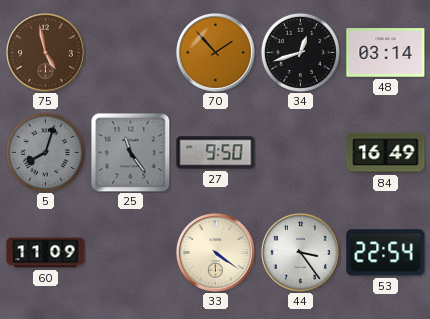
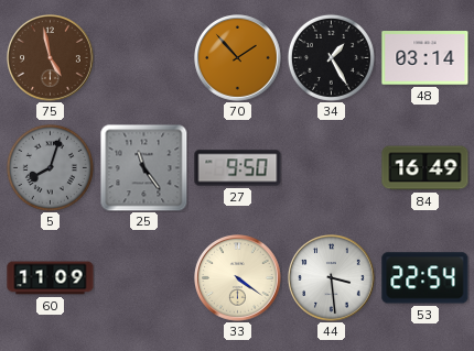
34: 12:42 -> 1:25 (331, 57)
44: 3:24 -> 3:29 (332, 278)
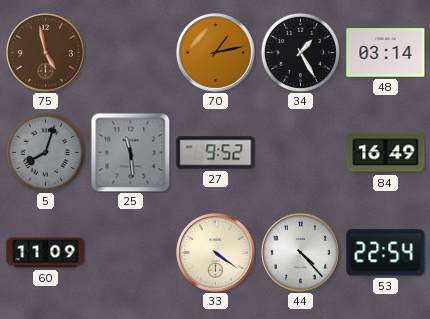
70: 1:53 -> 1:13 (216, 53)
25: 11:24 -> 11:29 (130, 152)
27: 9:50 -> 9:52 (216, 153)
44: 3:29 -> 4:23 (301, 253)
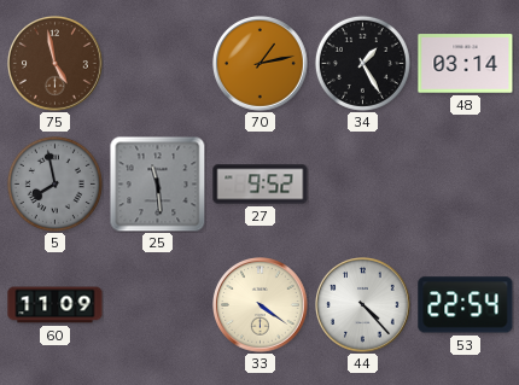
5: 8:03 -> 7:58 (54, 183)
84: 16:49 -> none (386, 153)
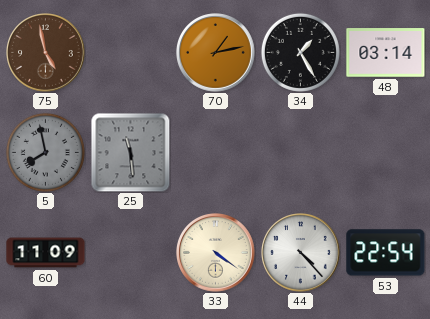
27: 9:52 -> none (261, 185)
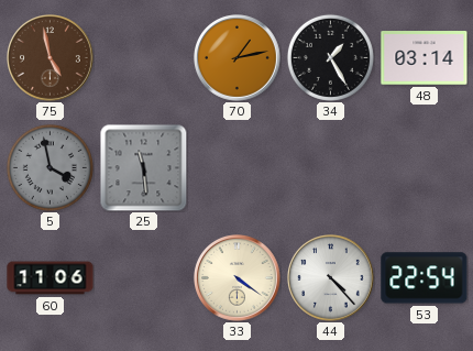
5: 7:58 -> 3:58 (50, 167)
60: 11:09 -> 11:06 (51, 278)
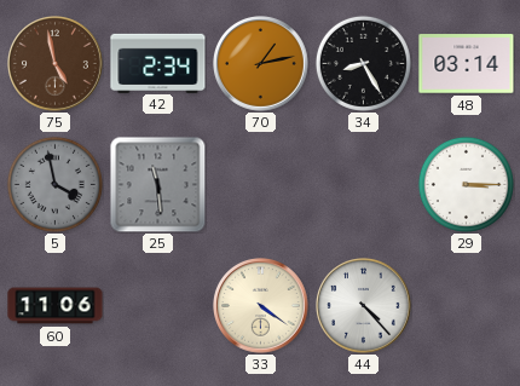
42: none -> 2:34 (158, 63)
34: 1:25 -> 8:25 (363, 63)
29: none -> 3:15 (466, 184)
53: 22:54 -> none (425, 278)
